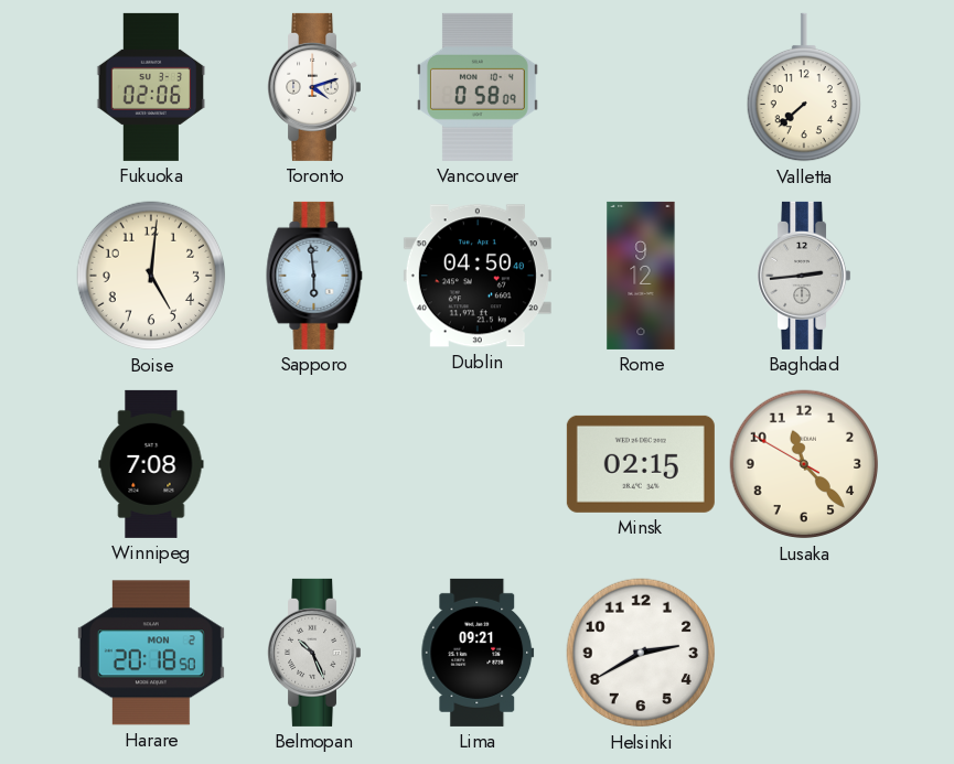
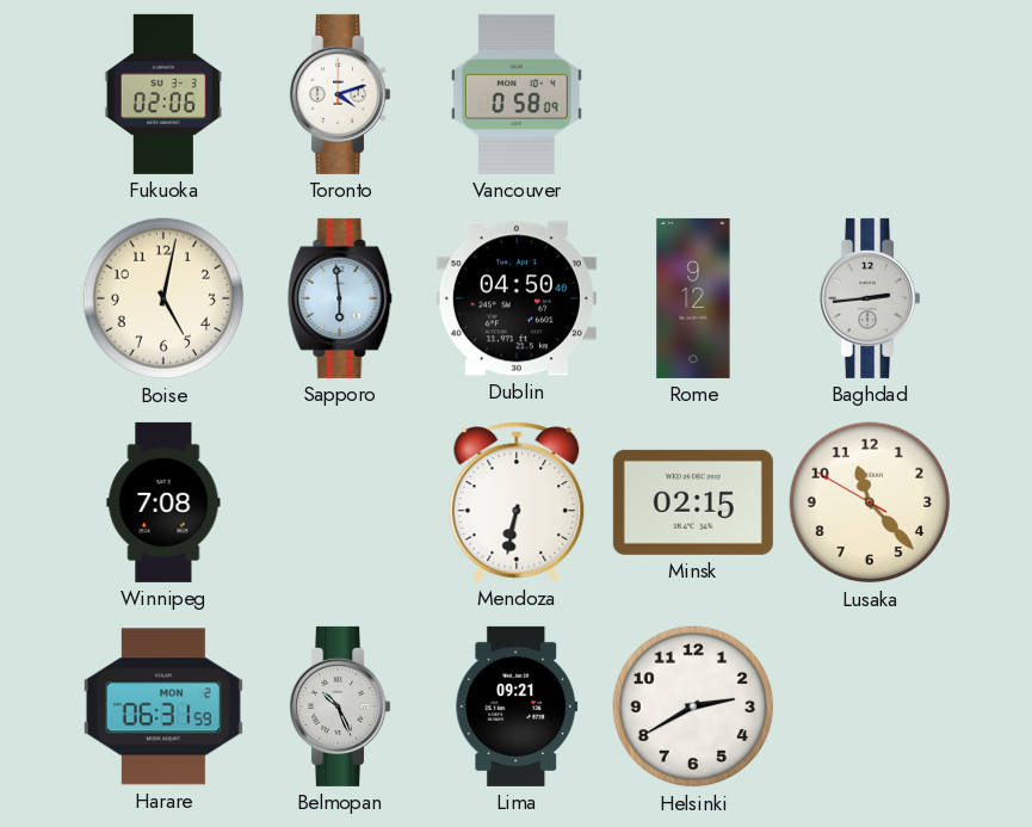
Valletta: 7:38 -> none (803, 87)
Boise: 5:01 -> 5:02 (163, 298)
Mendoza: none -> 6:32 (517, 502)
Harare: 20:18 -> 06:31 (163, 706)
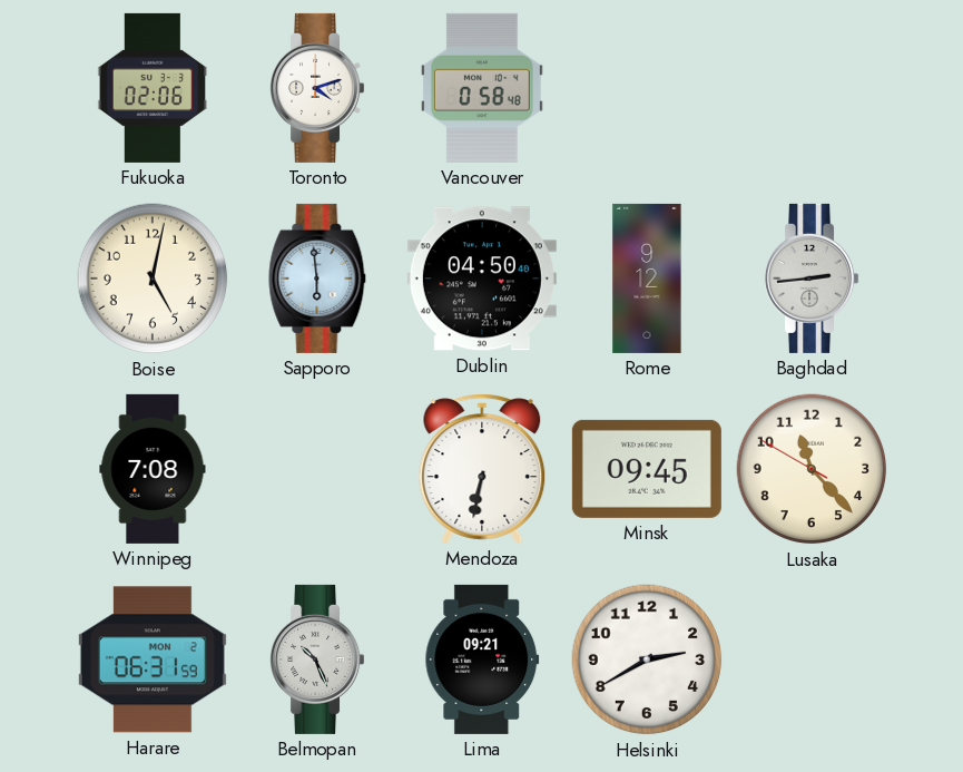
Vancouver: 0:58:09 -> 0:58:48 (482, 88)
Minsk: 02:15 -> 09:45 (647, 469)
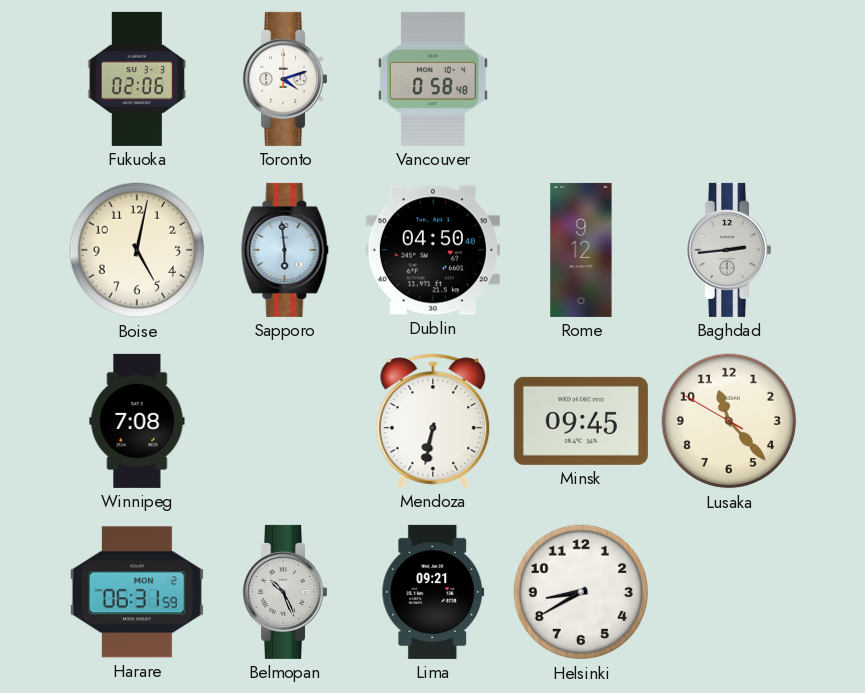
Helsinki: 2:40 -> 8:40 (581, 592)
